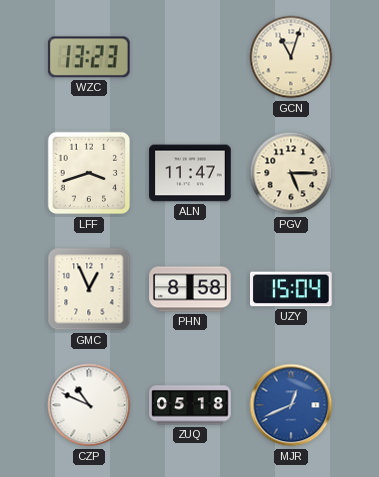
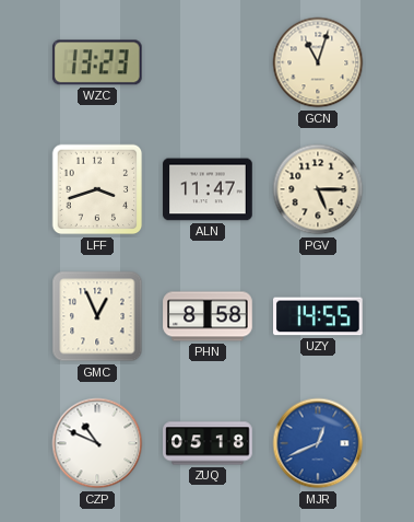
UZY: 15:04 -> 14:55 (318, 316)
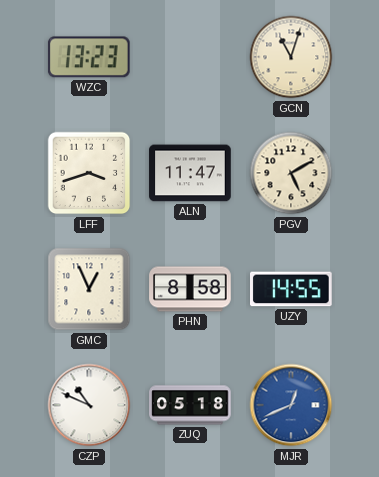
PGV: 5:15 -> 5:10 (291, 173)
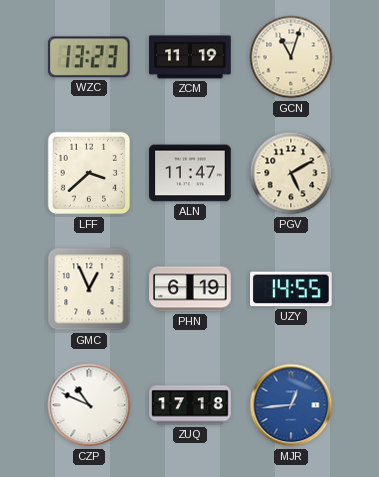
ZCM: none -> 11:19 (190, 57)
LFF: 3:42 -> 3:38 (89, 173)
PHN: 8:58 -> 6:19 (190, 289)
ZUQ: 05:18 -> 17:18 (190, 405)
MJR: 12:41 -> 12:44 (291, 405)
